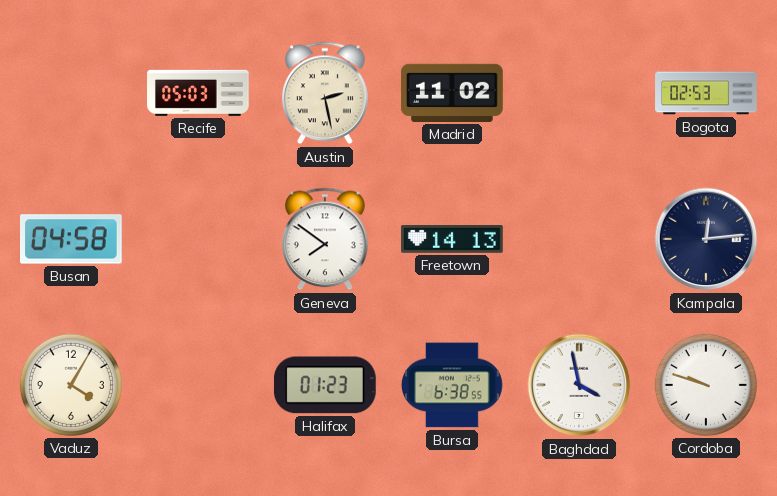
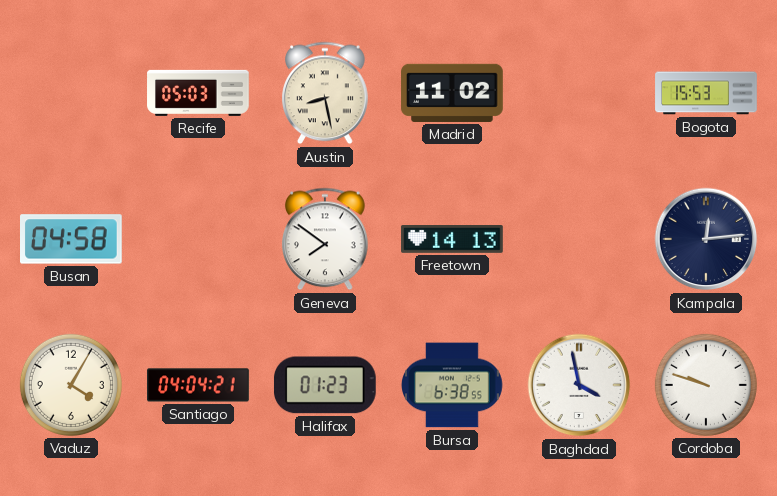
Austin: 2:28 -> 8:28 (326, 93)
Bogota: 02:53 -> 15:53 (706, 93)
Santiago: none -> 04:04 (198, 385)
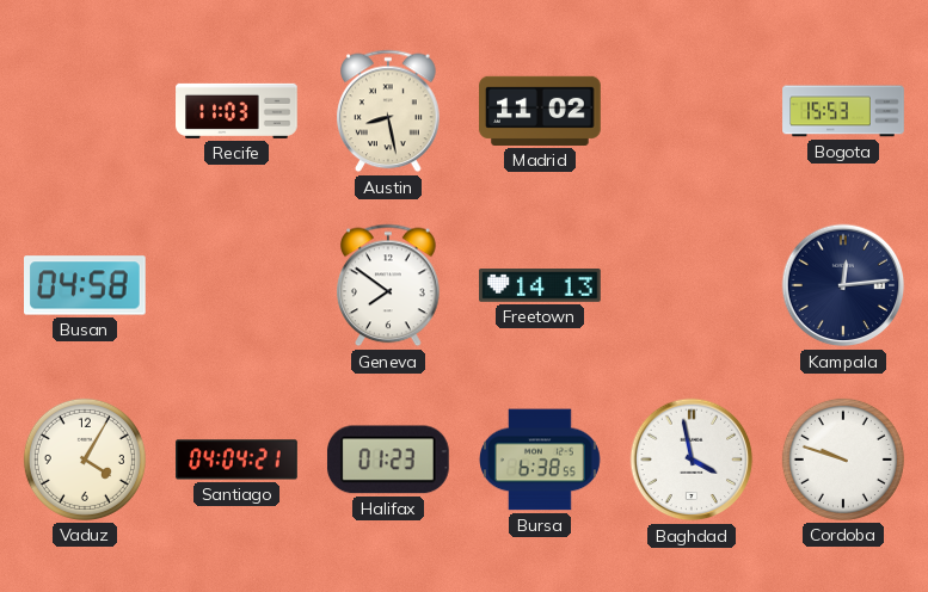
Recife: 05:03 -> 11:03 (236, 111)
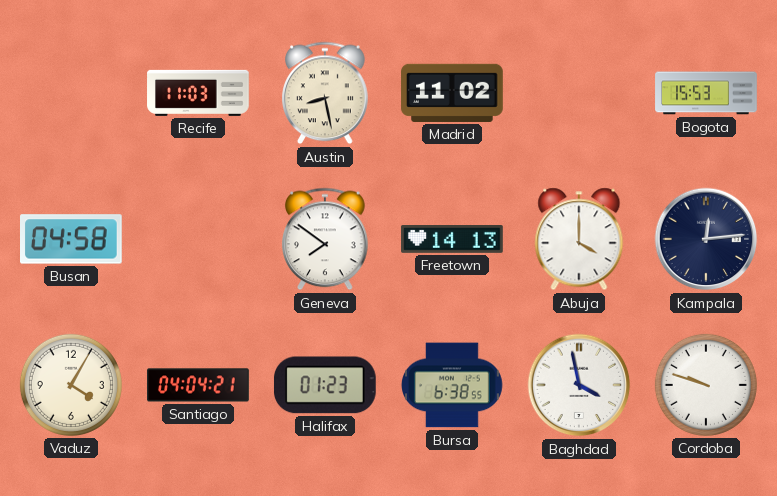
Abuja: none -> 4:00 (579, 239)
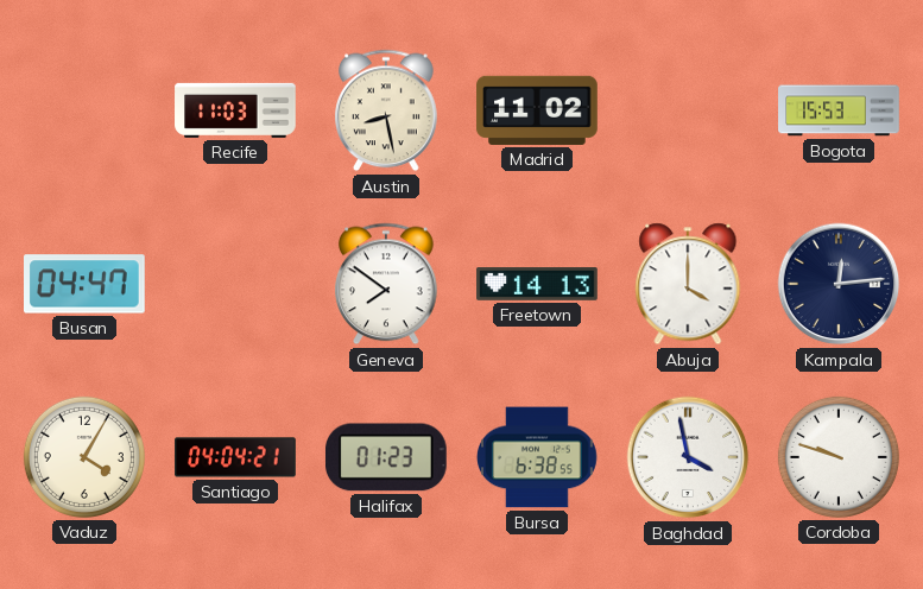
Busan: 04:58 -> 04:47 (86, 284)
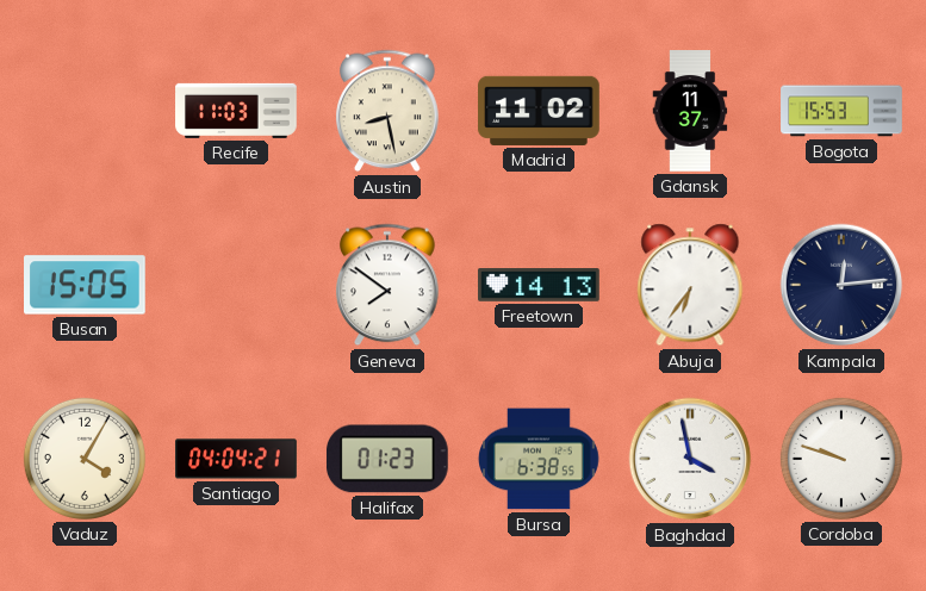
Gdansk: none -> 11:37 (690, 111)
Busan: 04:47 -> 15:05 (86, 285)
Abuja: 4:00 -> 6:36 (690, 285)
